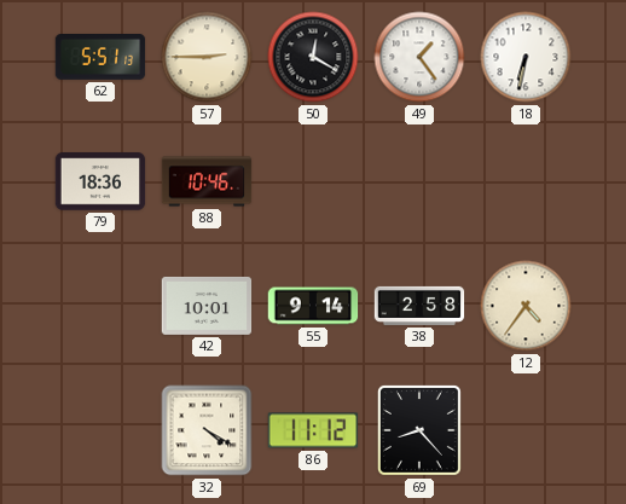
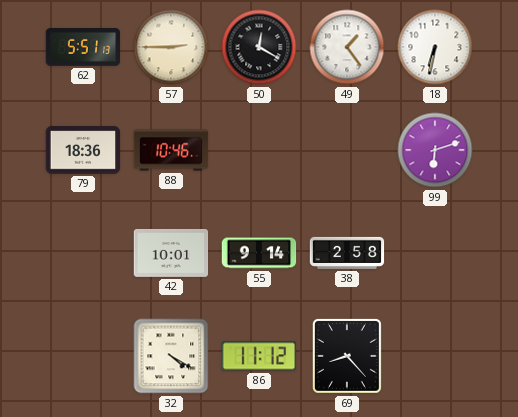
99: none -> 6:12 (435, 150)
12: 4:36 -> none (526, 306)
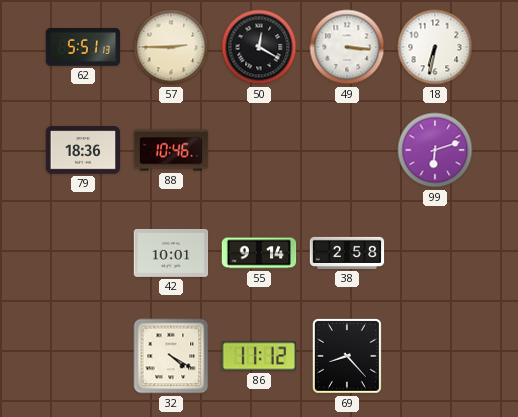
49: 1:24 -> 3:16 (347, 47)
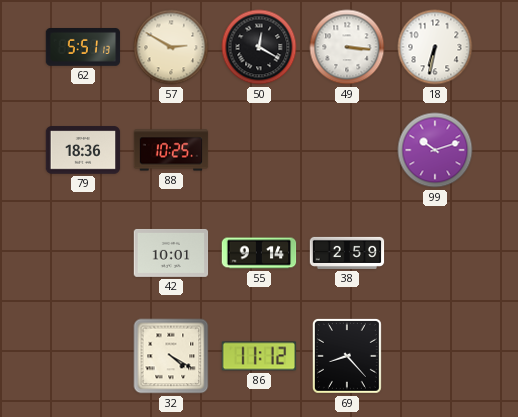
57: 2:45 -> 2:50 (171, 47)
88: 10:46 -> 10:25 (171, 150)
99: 6:12 -> 10:12 (435, 150)
38: 2:58 -> 2:59 (347, 253)
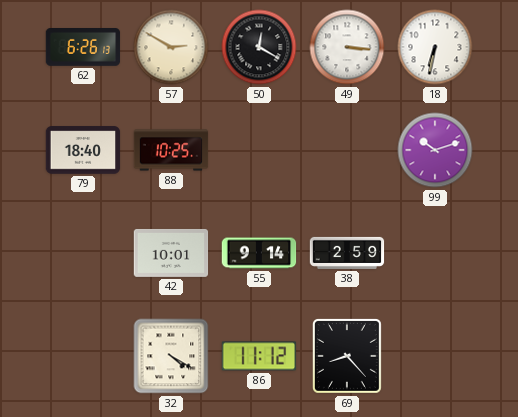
62: 5:51 -> 6:26 (83, 48)
79: 18:36 -> 18:40 (83, 150)
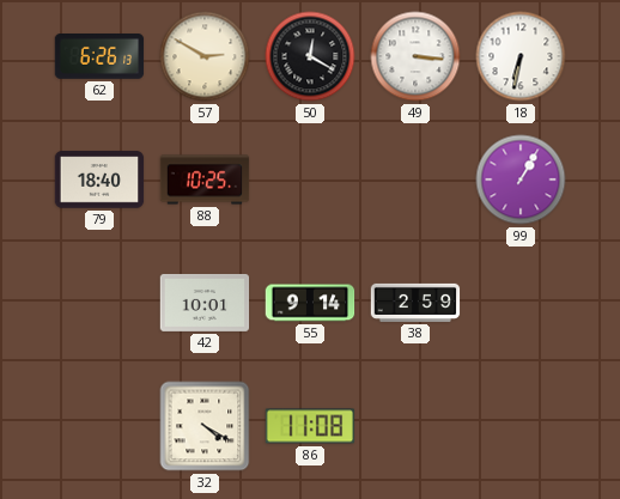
99: 10:12 -> 1:05 (521, 179)
86: 11:12 -> 11:08 (310, 426)
69: 8:23 -> none (347, 356)
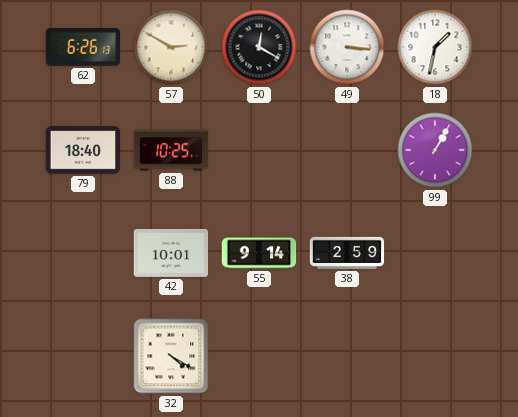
18: 6:32 -> 1:32 (435, 47)
86: 11:08 -> none (310, 426)
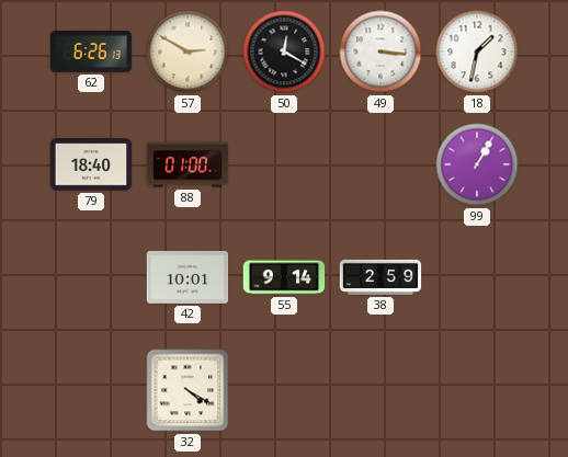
88: 10:25 -> 01:00 (188, 164)
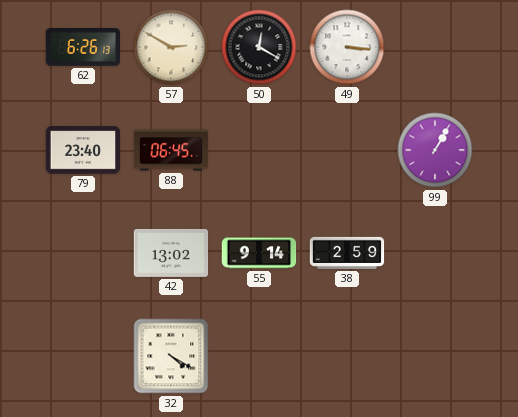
18: 1:32 -> none (477, 52)
79: 18:40 -> 23:40 (83, 150)
88: 01:00 -> 06:45 (171, 150)
42: 10:01 -> 13:02 (171, 253)
